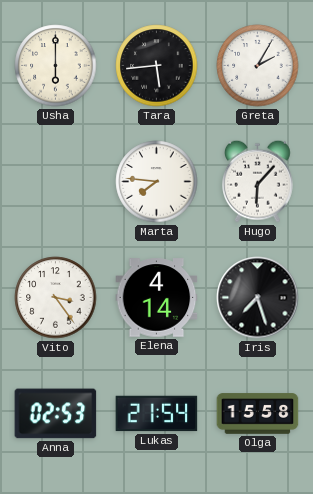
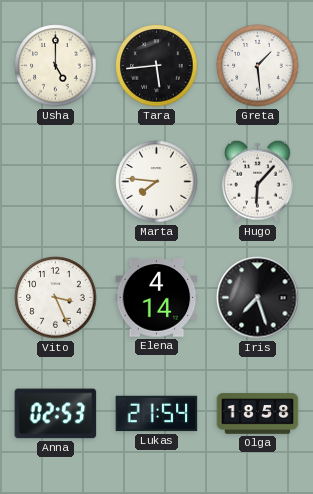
Usha: 6:00 -> 5:00 (56, 66)
Greta: 2:05 -> 1:29 (258, 66)
Vito: 3:24 -> 3:26 (56, 298)
Olga: 15:58 -> 18:58 (258, 414)
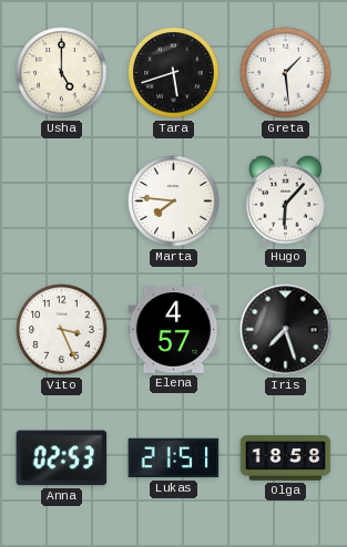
Tara: 5:44 -> 5:42 (174, 73)
Elena: 4:14 -> 4:57 (174, 330)
Lukas: 21:54 -> 21:51 (174, 458)
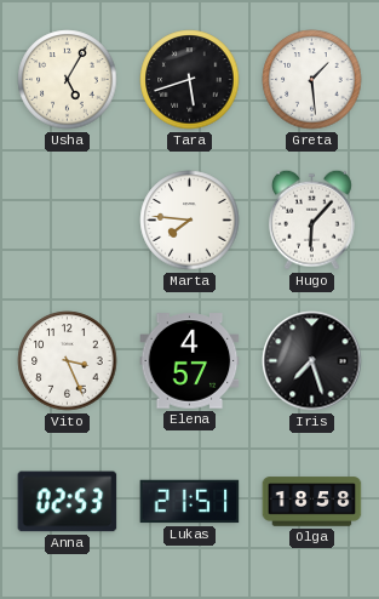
Usha: 5:00 -> 5:05 (68, 80)
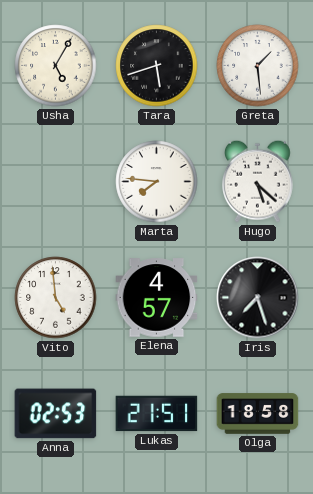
Hugo: 6:07 -> 5:22 (258, 181)
Vito: 3:26 -> 4:59 (56, 298)
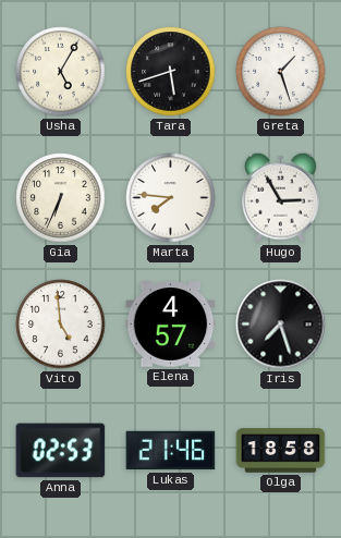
Greta: 1:29 -> 1:27 (281, 72)
Gia: none -> 6:34 (61, 198)
Hugo: 5:22 -> 2:55 (281, 197)
Lukas: 21:51 -> 21:46 (171, 451)
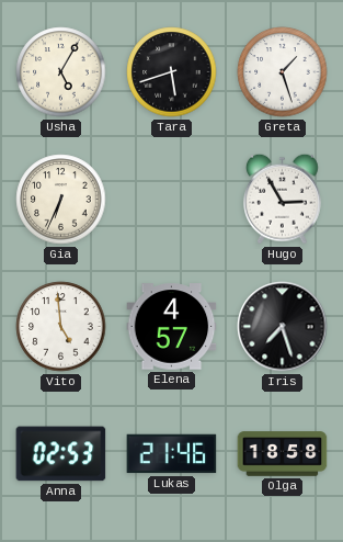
Marta: 7:46 -> none (171, 198)
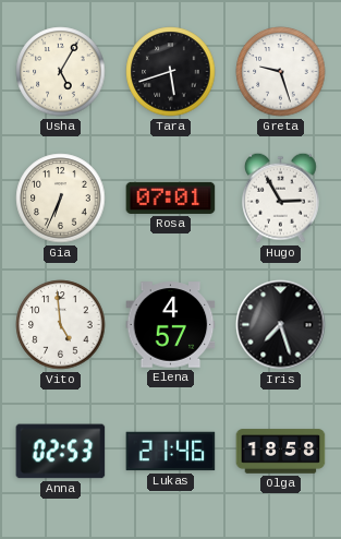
Greta: 1:27 -> 9:27 (281, 72)
Rosa: none -> 07:01 (171, 197)
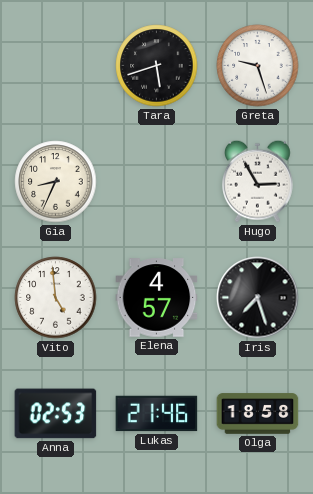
Usha: 5:05 -> none (61, 72)
Gia: 6:34 -> 8:34 (56, 182)
Rosa: 07:01 -> none (171, 197)
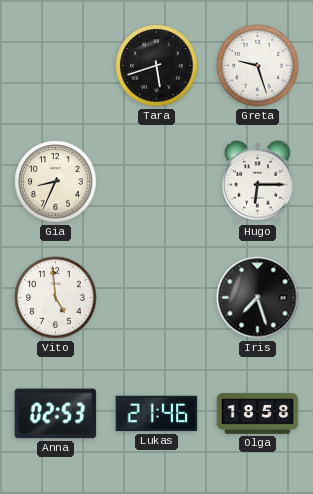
Hugo: 2:55 -> 6:15 (258, 181)
Elena: 4:57 -> none (157, 298)
